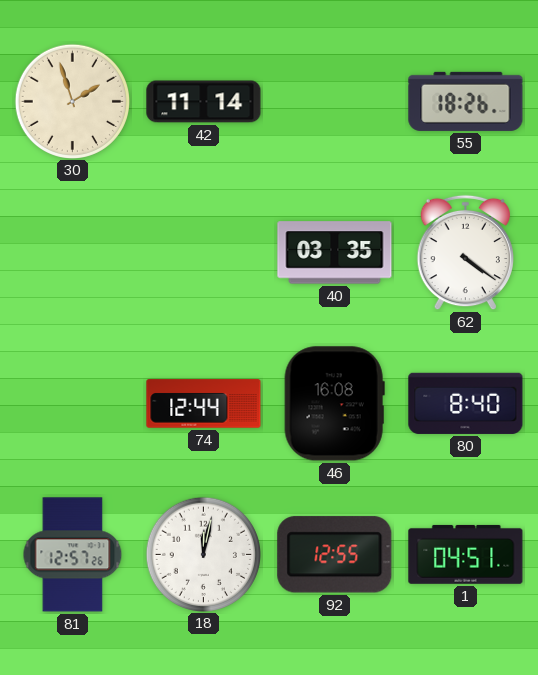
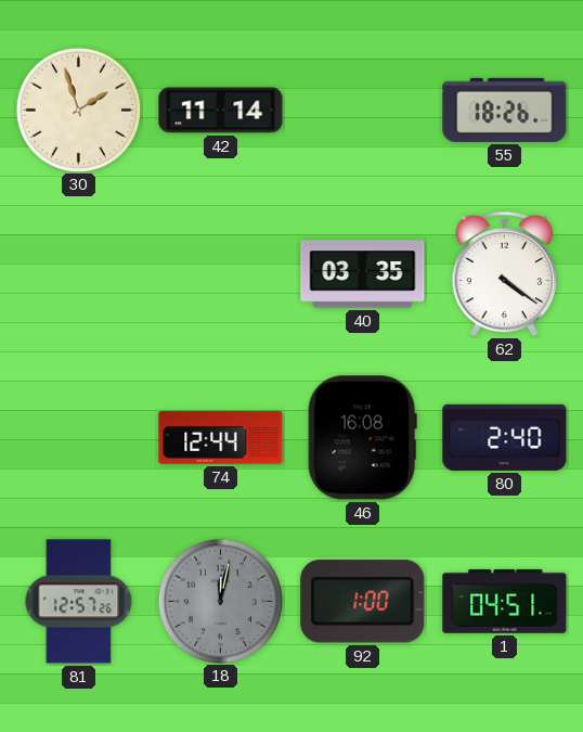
80: 8:40 -> 2:40 (505, 437)
18 dial: white -> grey (220, 601)
92: 12:55 -> 1:00 (363, 602)
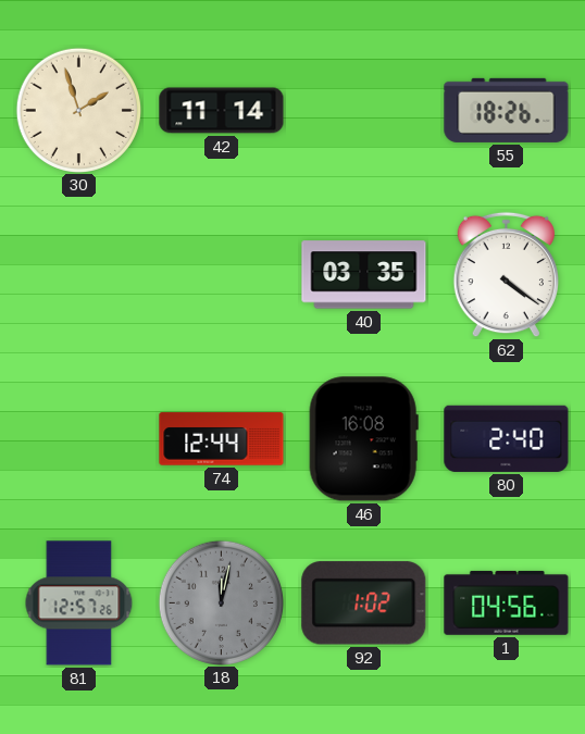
92: 1:00 -> 1:02 (364, 604)
1: 04:51 -> 04:56 (507, 602)
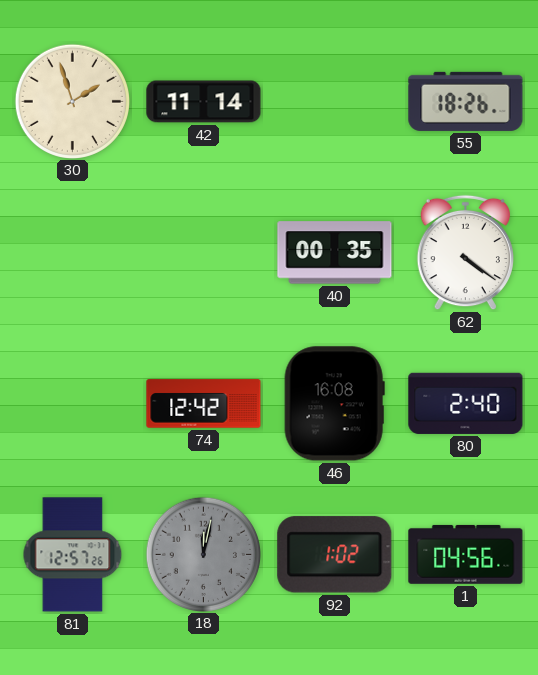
40: 03:35 -> 00:35 (335, 253)
74: 12:44 -> 12:42 (204, 404)
